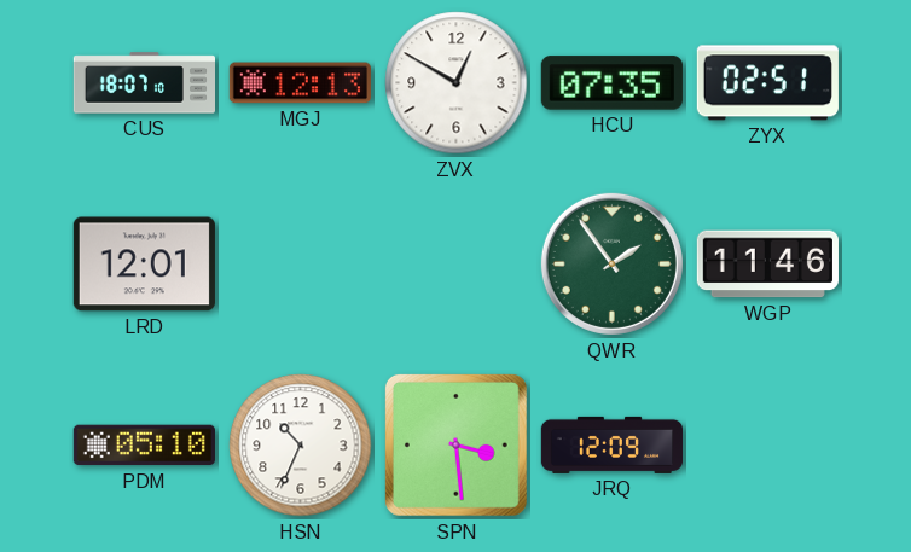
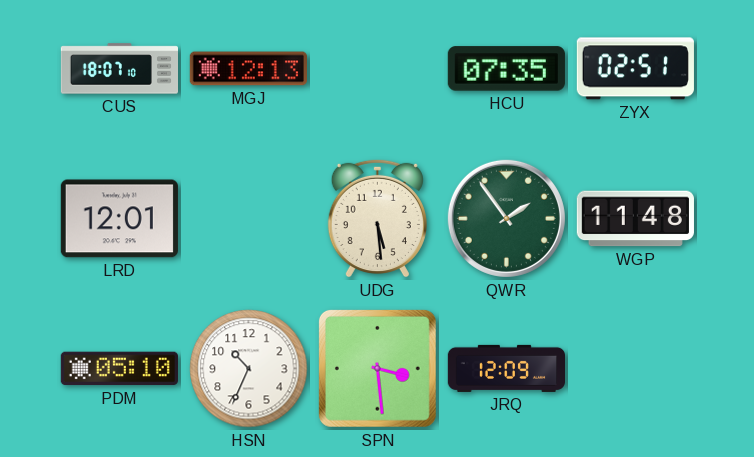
ZVX: 12:50 -> none (457, 83)
UDG: none -> 5:29 (377, 218)
WGP: 11:46 -> 11:48 (635, 219)
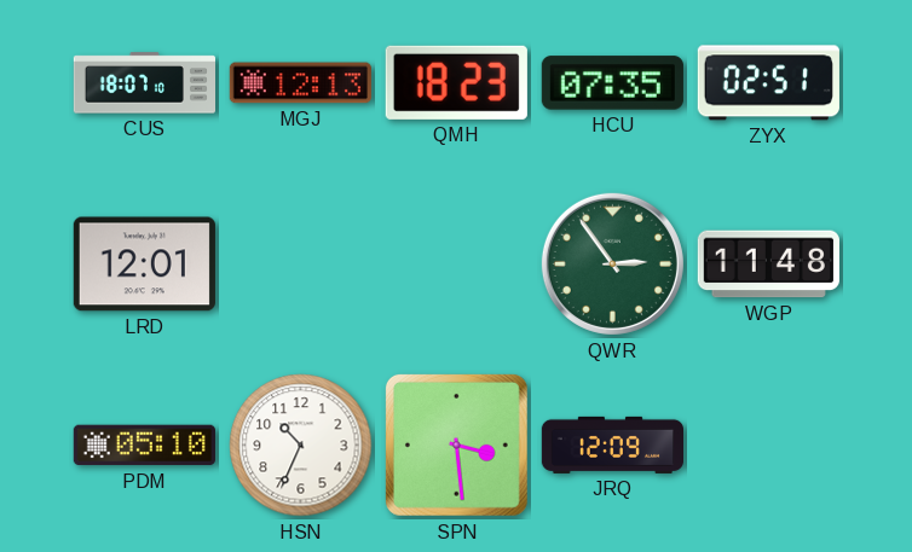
QMH: none -> 18:23 (456, 82)
UDG: 5:29 -> none (377, 218)
QWR: 1:54 -> 2:54 (612, 263)
